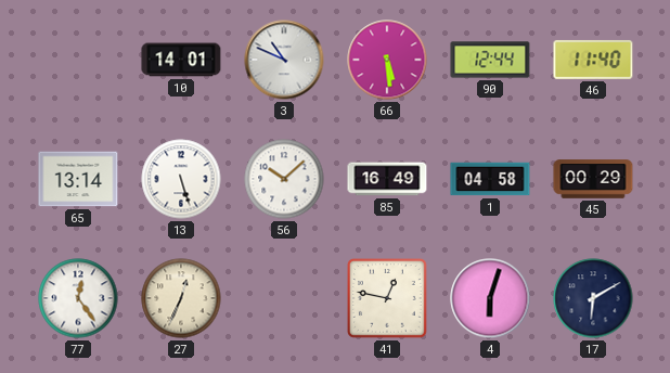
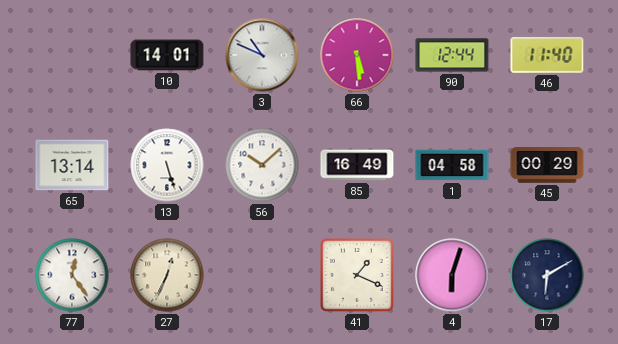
41: 12:47 -> 1:19 (358, 276)
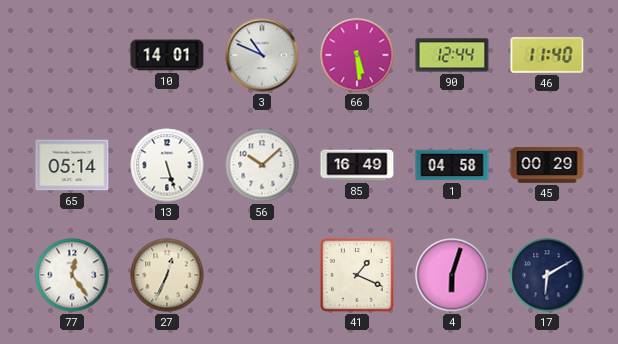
65: 13:14 -> 05:14 (72, 165)
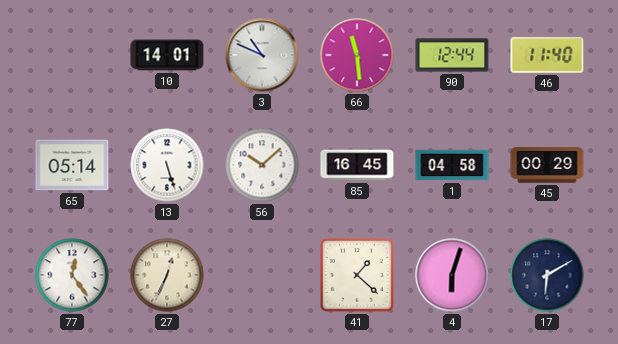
66: 5:29 -> 11:29 (357, 55)
85: 16:49 -> 16:45 (357, 165)
41: 1:19 -> 1:22 (358, 276)
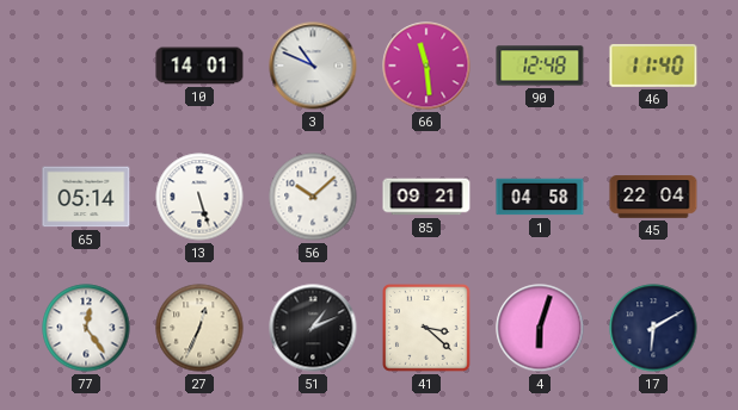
90: 12:44 -> 12:48 (540, 66)
85: 16:45 -> 09:21 (426, 197)
45: 00:29 -> 22:04 (653, 197)
51: none -> 1:11 (313, 328)
41: 1:22 -> 3:22 (428, 329)
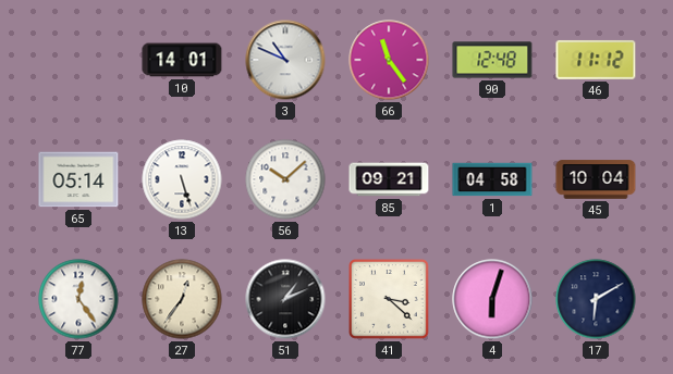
66: 11:29 -> 11:24 (389, 60)
46: 11:40 -> 11:12 (596, 60)
45: 22:04 -> 10:04 (596, 179)
27: 12:34 -> 12:36 (182, 299)
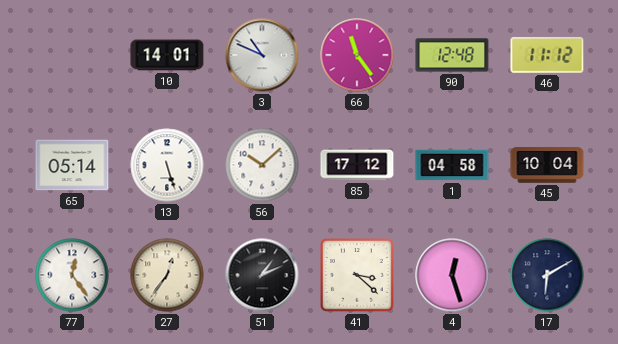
85: 09:21 -> 17:12 (357, 165)
4: 6:03 -> 12:27 (452, 275)
